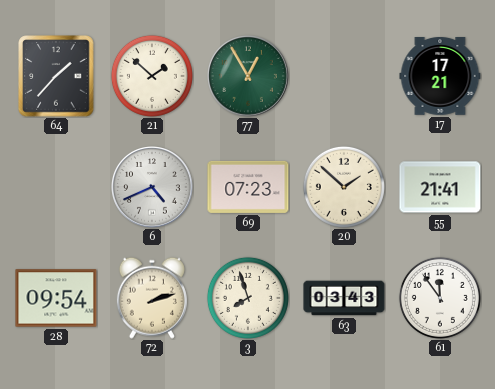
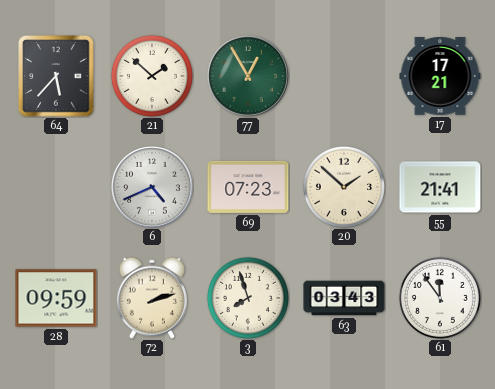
64: 1:37 -> 5:37 (56, 76)
28: 09:54 -> 09:59 (56, 298)
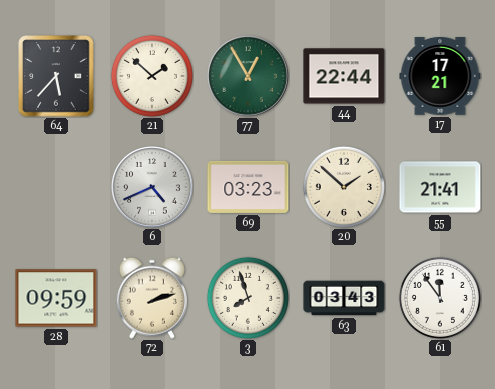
44: none -> 22:44 (344, 76)
69: 07:23 -> 03:23 (248, 187)
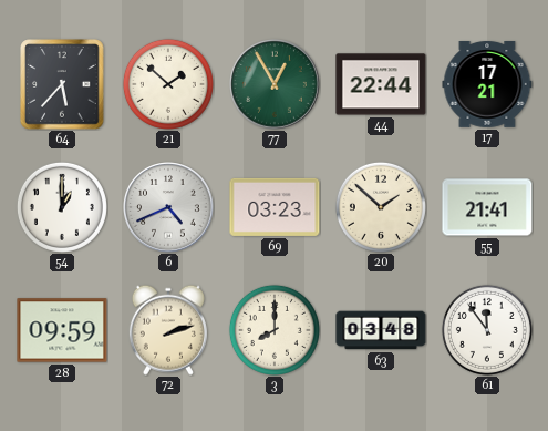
54: none -> 1:00 (62, 207)
3: 7:57 -> 8:00 (275, 330)
63: 03:43 -> 03:48 (381, 330)
